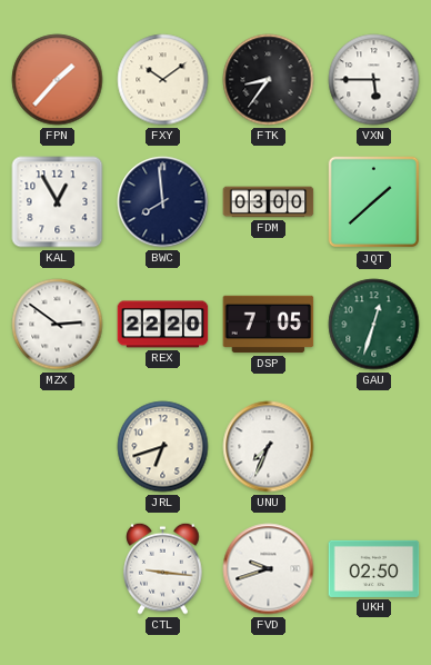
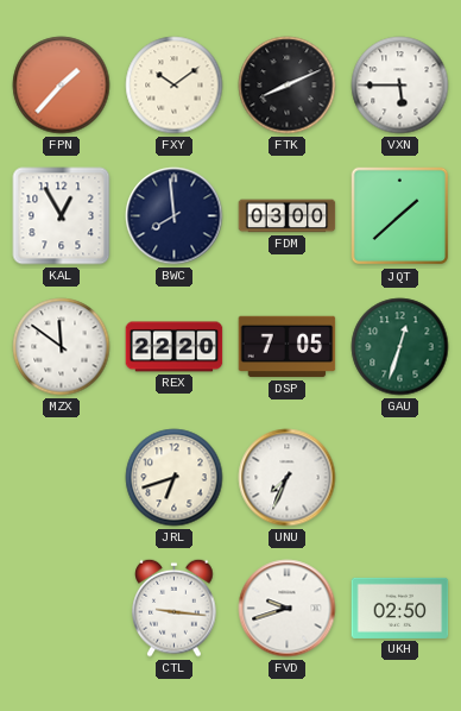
FTK: 8:36 -> 8:11 (288, 86)
MZX: 2:51 -> 11:51 (62, 347)
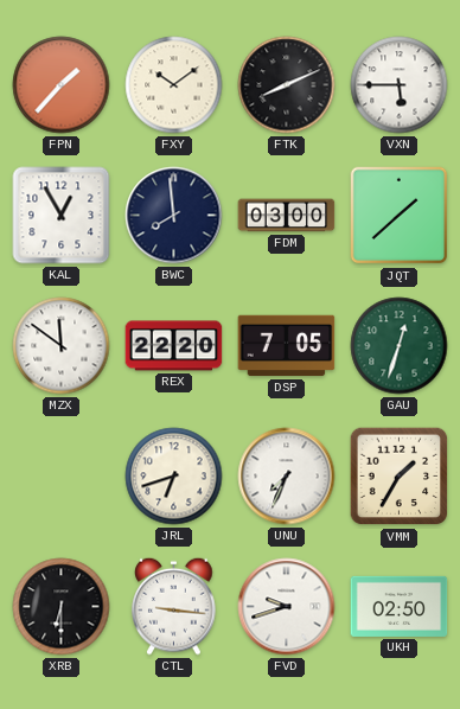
VMM: none -> 1:35 (400, 477)
XRB: none -> 6:30 (62, 607)
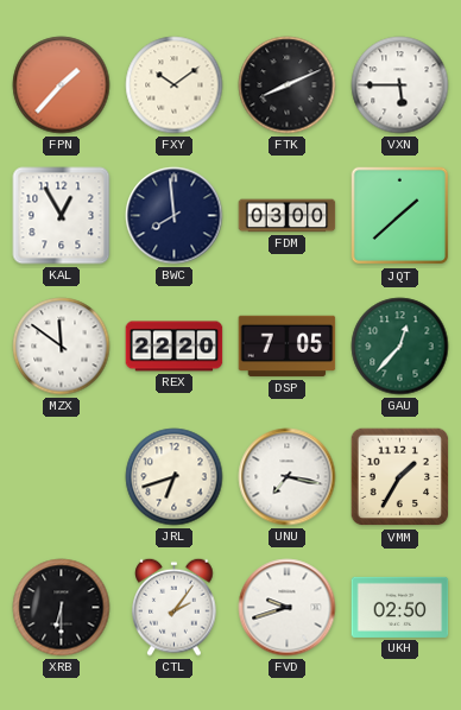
GAU: 12:33 -> 12:37 (400, 347)
UNU: 7:34 -> 7:17 (288, 477)
CTL: 9:16 -> 2:06 (175, 607)
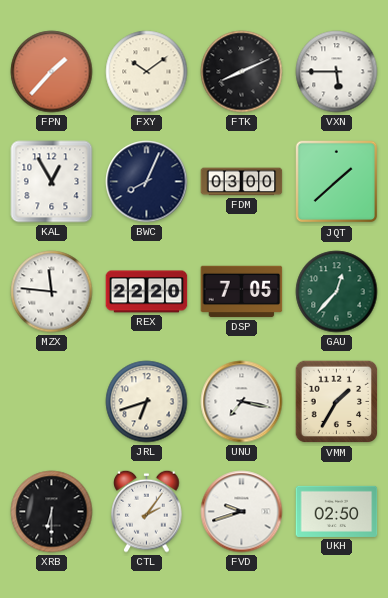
BWC: 7:59 -> 8:04 (147, 182)
MZX: 11:51 -> 11:46 (52, 292)
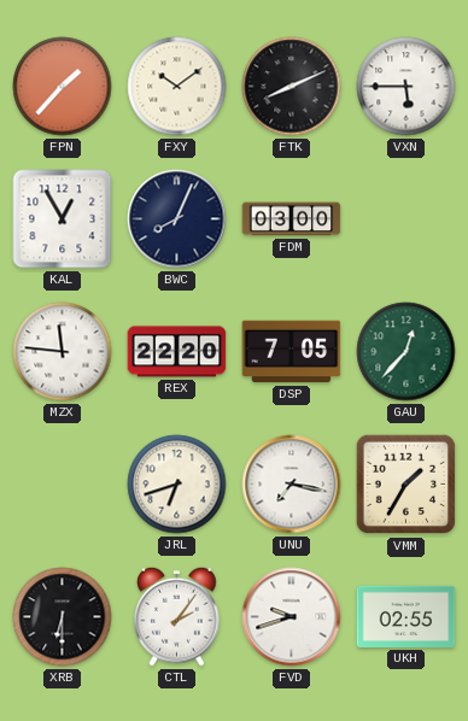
JQT: 1:38 -> none (337, 182)
UKH: 02:50 -> 02:55 (406, 616)
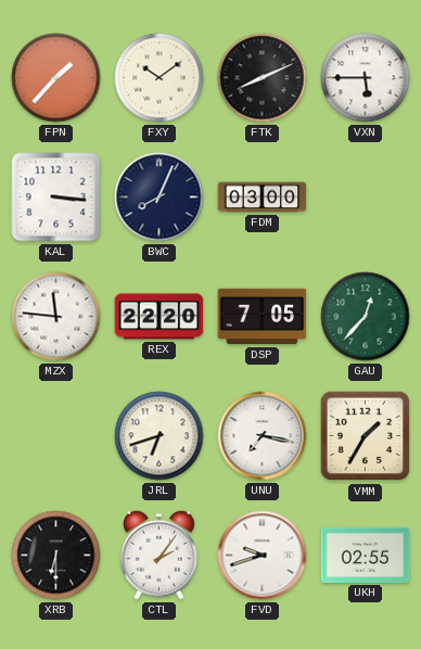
KAL: 12:55 -> 3:16 (56, 198)
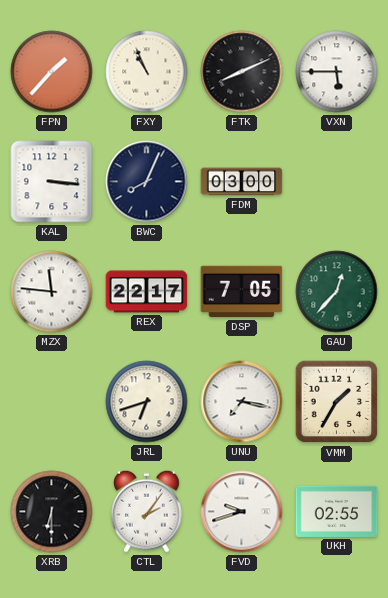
FXY: 10:09 -> 10:56 (147, 72)
REX: 22:20 -> 22:17 (147, 292)
